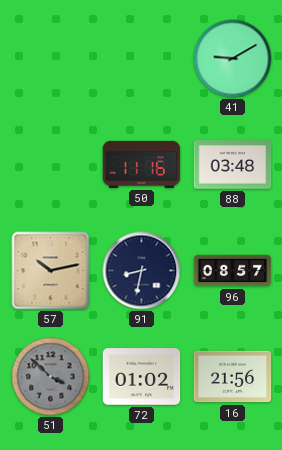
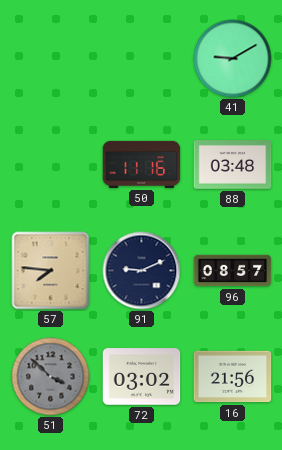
57: 10:13 -> 7:46 (51, 271)
91: 8:32 -> 9:11 (142, 271)
72: 01:02 -> 03:02 (142, 377)
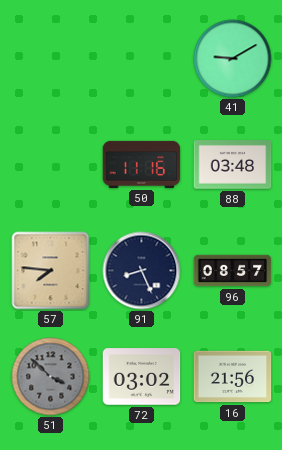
91: 9:11 -> 8:26 (142, 271)
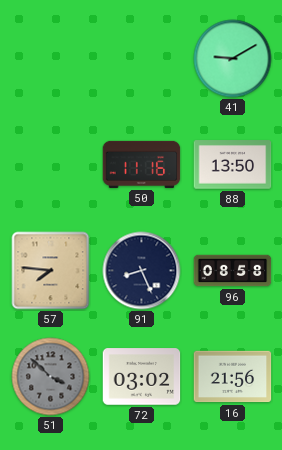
88: 03:48 -> 13:50 (233, 165)
96: 08:57 -> 08:58 (233, 271)
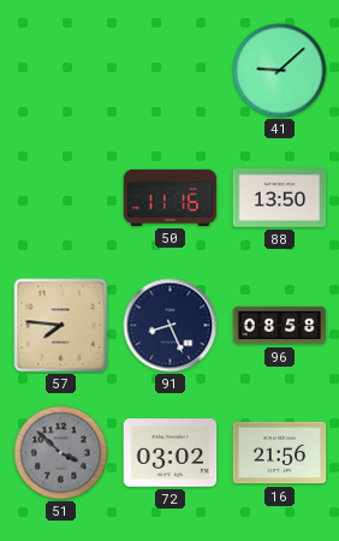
41: 9:10 -> 9:08 (280, 71)
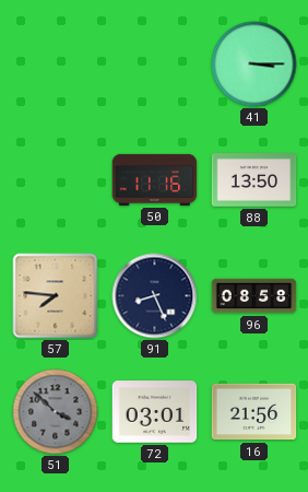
41: 9:08 -> 3:15 (254, 65)
72: 03:02 -> 03:01 (155, 412)
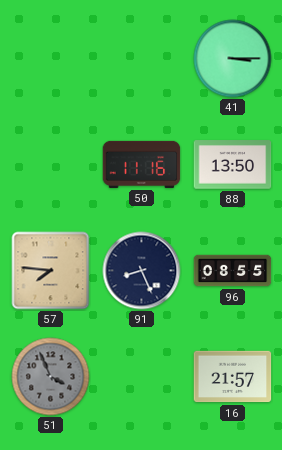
96: 08:58 -> 08:55 (233, 271)
51: 3:52 -> 3:56 (51, 377)
72: 03:01 -> none (155, 412)
16: 21:56 -> 21:57 (233, 377)
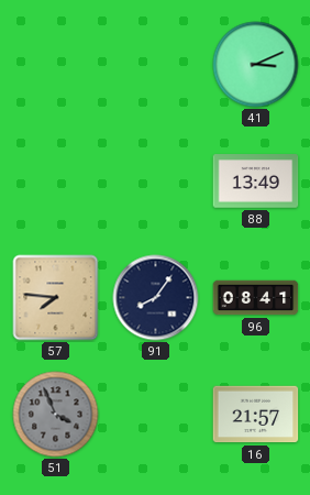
41: 3:15 -> 3:11 (256, 65)
50: 11:16 -> none (142, 164)
88: 13:50 -> 13:49 (256, 182)
91: 8:26 -> 8:06 (156, 298)
96: 08:55 -> 08:41 (256, 298)
